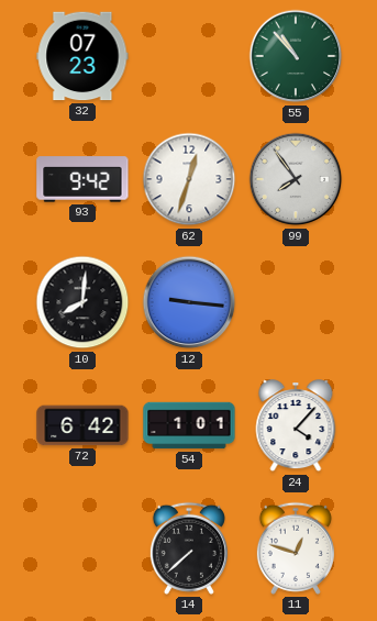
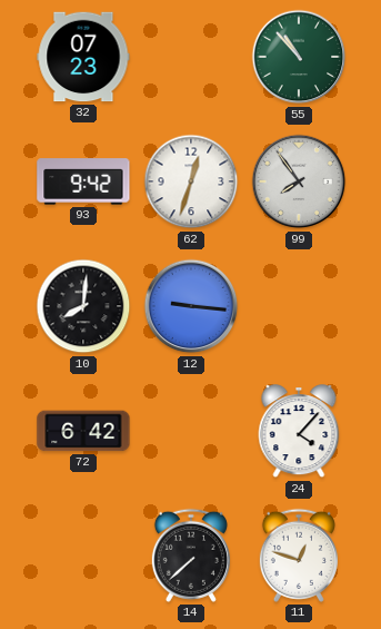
54: 1:01 -> none (189, 425)
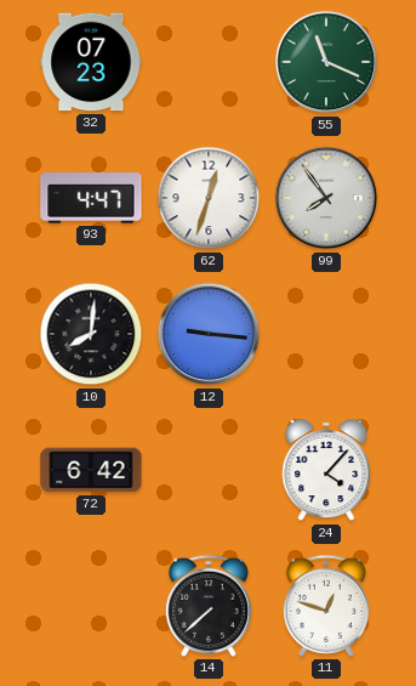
55: 10:53 -> 11:19 (326, 62)
93: 9:42 -> 4:47 (91, 198)
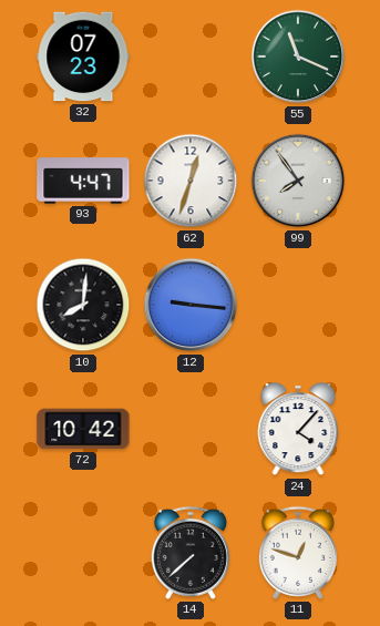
72: 6:42 -> 10:42 (83, 429)
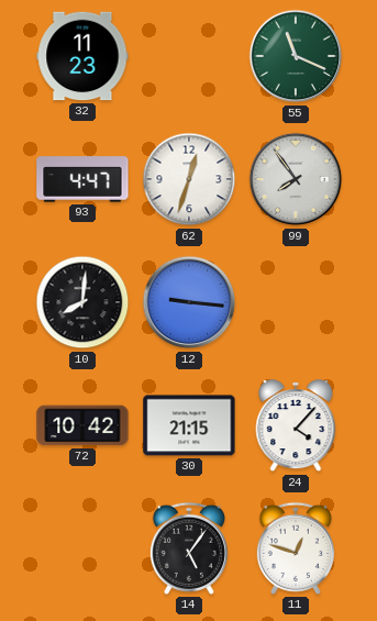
32: 07:23 -> 11:23 (82, 56)
30: none -> 21:15 (189, 425)
14: 7:38 -> 5:06 (189, 548)
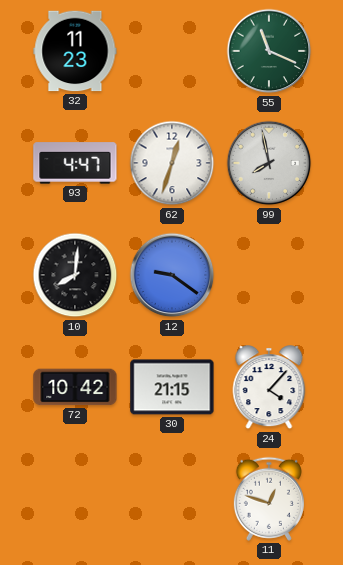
99: 7:54 -> 7:58 (269, 163)
12: 9:16 -> 9:21 (172, 275)
14: 5:06 -> none (189, 548)
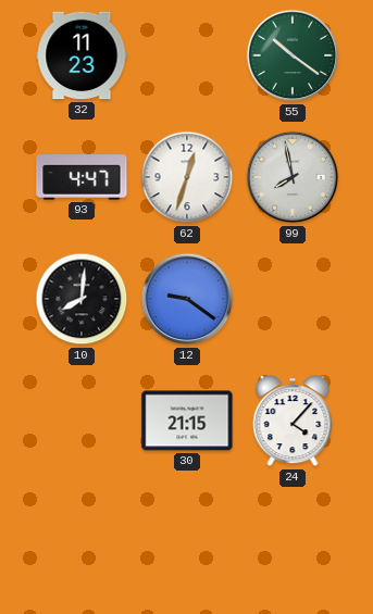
55: 11:19 -> 10:21 (293, 55)
72: 10:42 -> none (75, 387)
11: 12:48 -> none (269, 499)
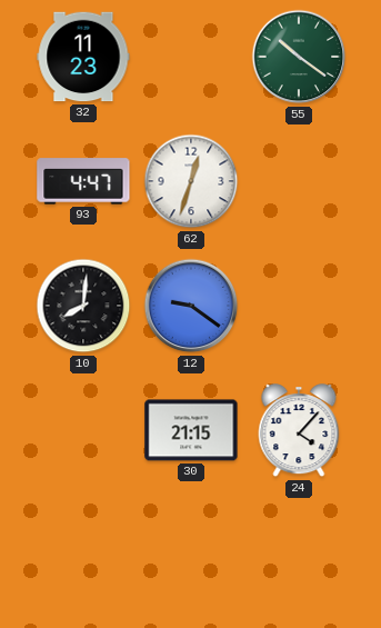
99: 7:58 -> none (293, 177)
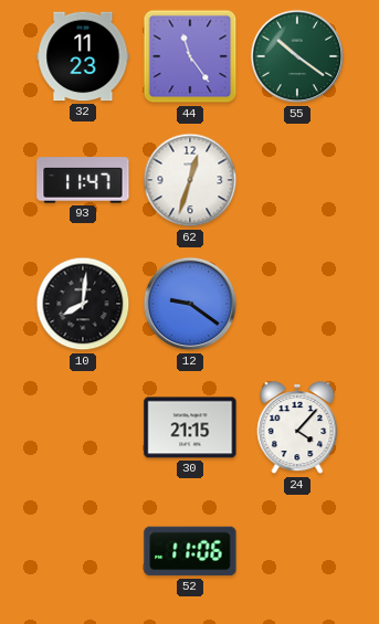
44: none -> 11:24 (190, 56)
93: 4:47 -> 11:47 (83, 180)
52: none -> 11:06 (190, 551)
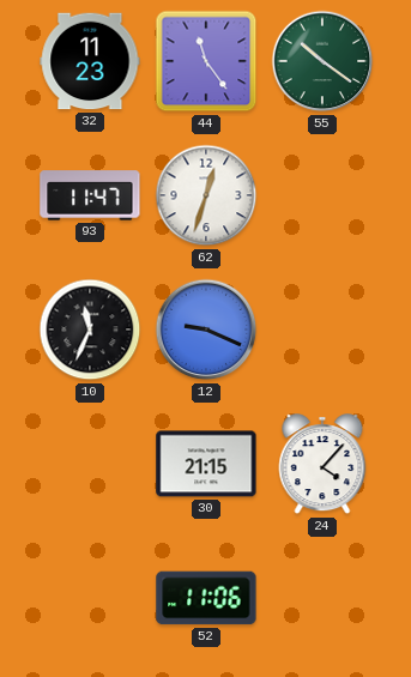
10: 8:01 -> 11:34 (90, 330)
12: 9:21 -> 9:19 (206, 330)
